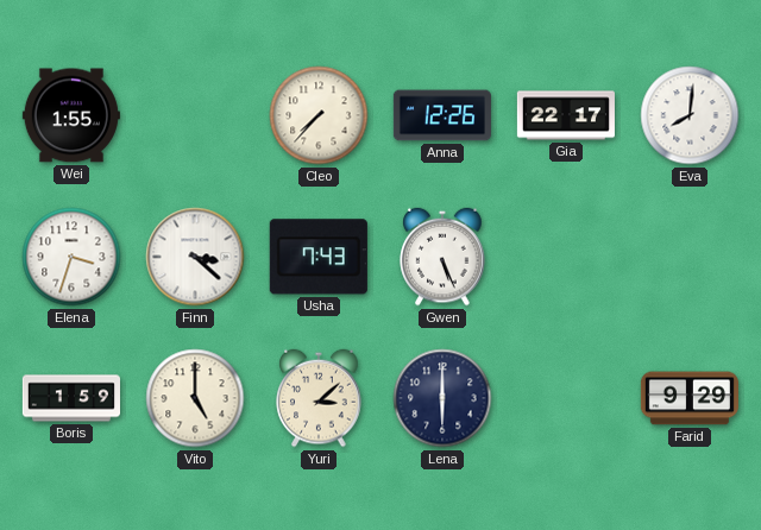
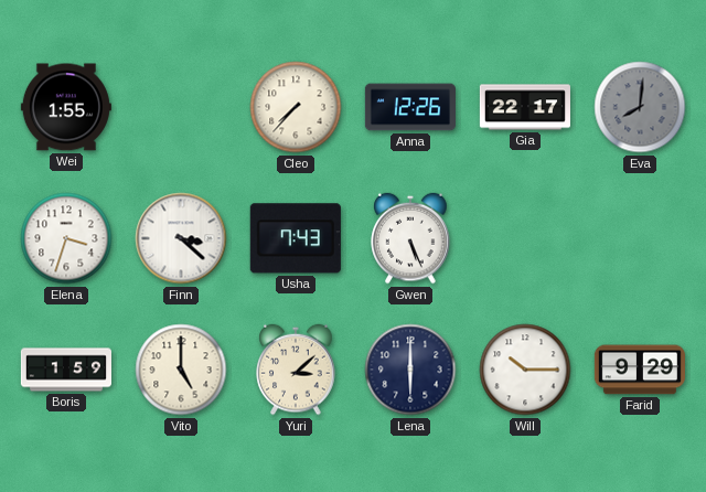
Eva dial: white -> grey (640, 107)
Will: none -> 10:15 (525, 370)
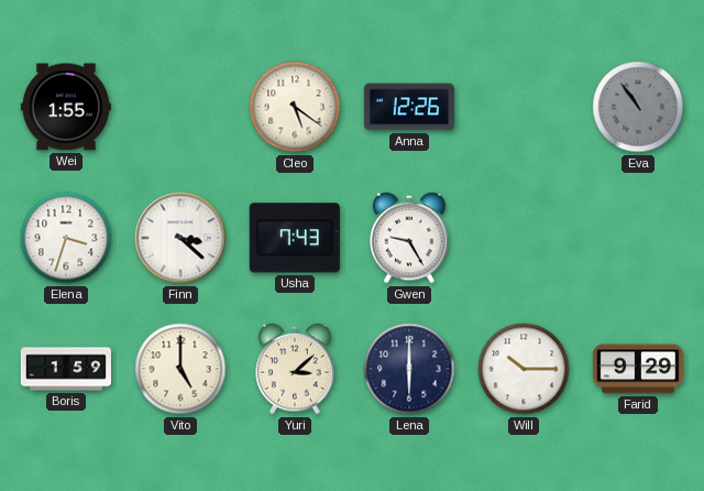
Cleo: 7:37 -> 5:21 (295, 107)
Gia: 22:17 -> none (525, 107)
Eva: 8:01 -> 10:54 (638, 107)
Gwen: 5:26 -> 9:25 (409, 238)
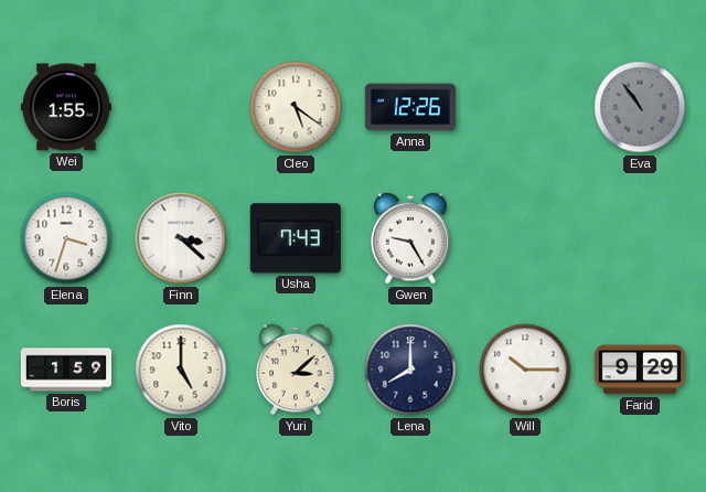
Lena: 6:00 -> 8:00 (410, 370)
